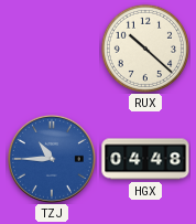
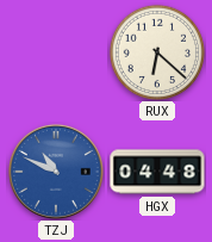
RUX: 10:22 -> 6:22 (157, 52)
TZJ: 10:45 -> 10:49 (56, 172)
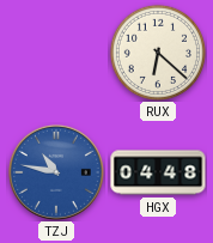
TZJ: 10:49 -> 10:47 (56, 172)
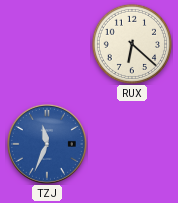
TZJ: 10:47 -> 11:34 (47, 144)
HGX: 04:48 -> none (158, 172)
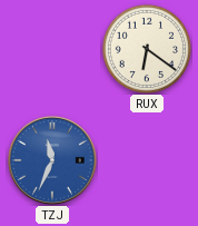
RUX: 6:22 -> 6:21 (147, 49)
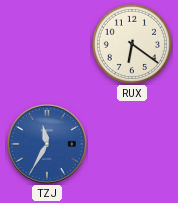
TZJ: 11:34 -> 11:35 (47, 144)
